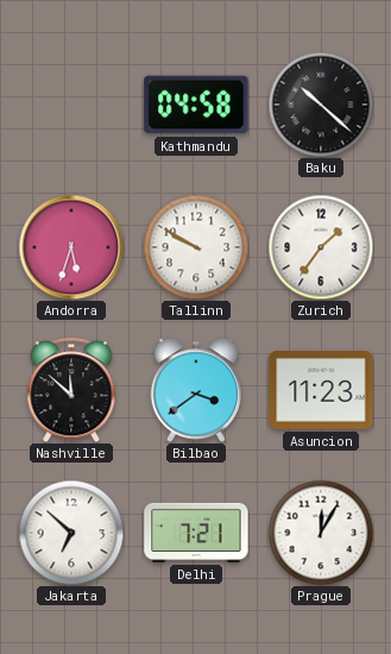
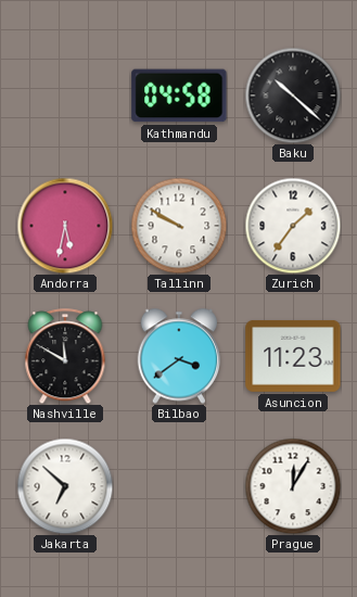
Andorra: 5:33 -> 5:32 (65, 226)
Nashville: 11:52 -> 11:50 (65, 356)
Delhi: 7:21 -> none (196, 533)
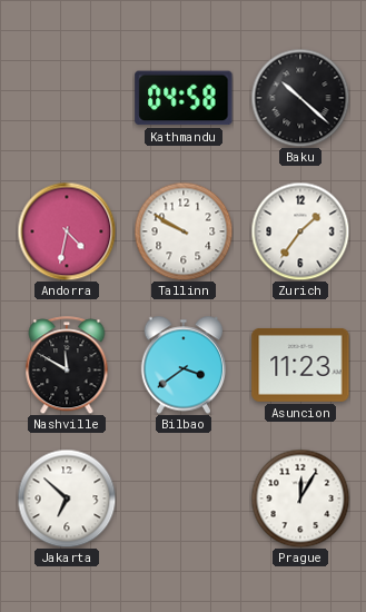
Andorra: 5:32 -> 4:32 (67, 231)
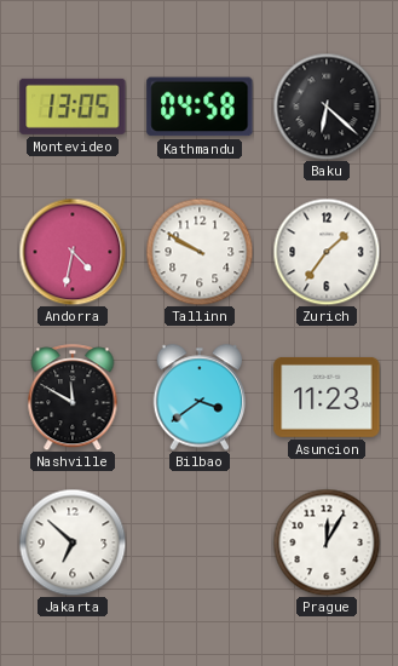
Montevideo: none -> 13:05 (73, 107)
Baku: 10:22 -> 6:22 (327, 107)
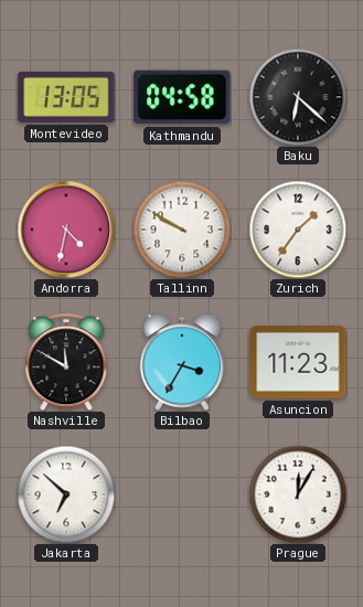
Bilbao: 3:39 -> 3:35 (182, 362)
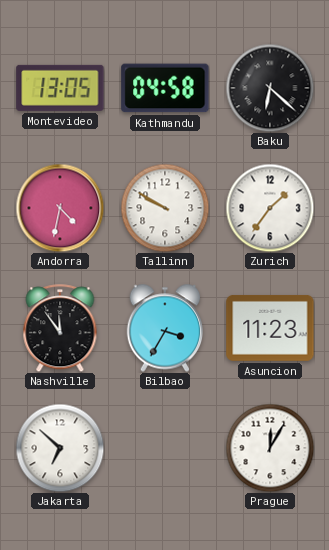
Nashville: 11:50 -> 11:54 (60, 328)
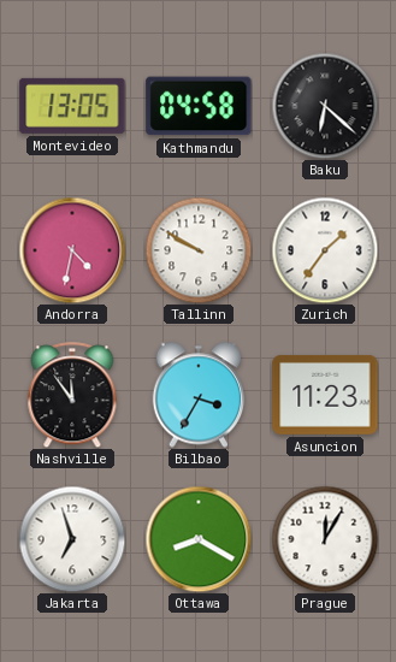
Jakarta: 6:52 -> 6:57 (72, 539)
Ottawa: none -> 8:20 (199, 539)
